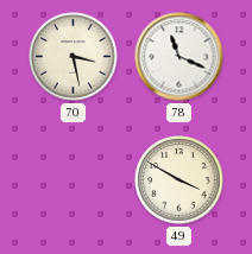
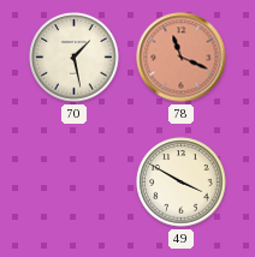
70: 3:28 -> 1:28 (75, 58)
78 dial: white -> salmon (182, 58)
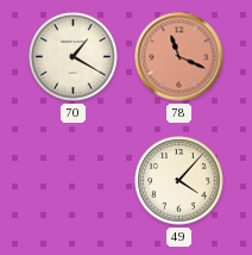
70: 1:28 -> 1:20 (74, 57)
49: 3:50 -> 4:07 (179, 181)
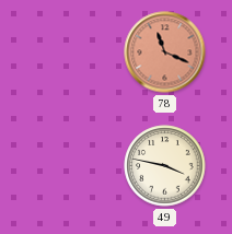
70: 1:20 -> none (74, 57)
49: 4:07 -> 3:47 (165, 166)
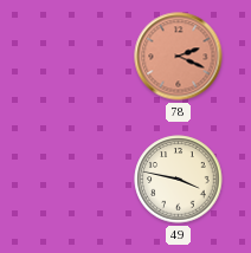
78: 11:19 -> 2:19 (179, 57)
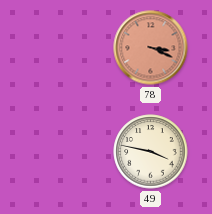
78: 2:19 -> 3:19 (151, 48)
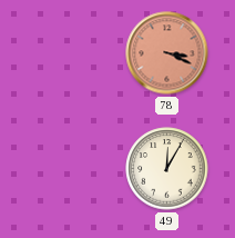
49: 3:47 -> 12:05 (167, 169)
